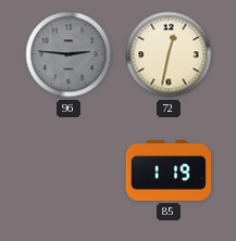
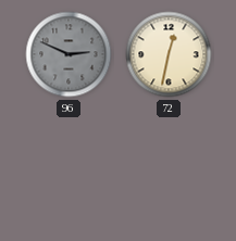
96: 2:46 -> 2:49 (69, 54)
85: 1:19 -> none (167, 170)
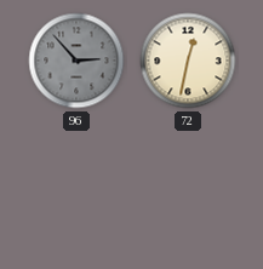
96: 2:49 -> 2:53 (76, 61)
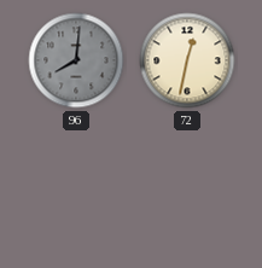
96: 2:53 -> 8:01 (76, 60)
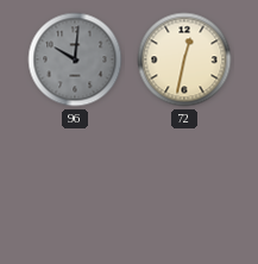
96: 8:01 -> 10:01 (75, 59)
